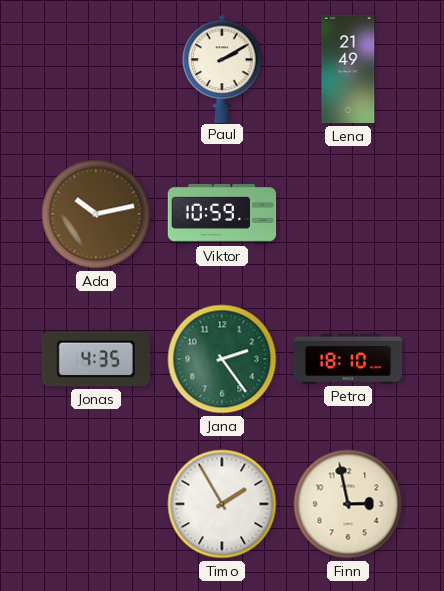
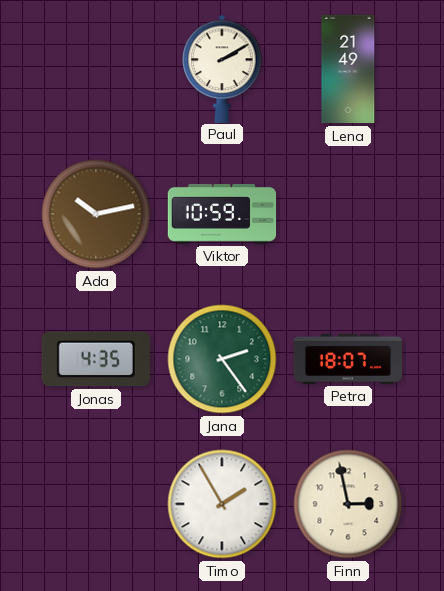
Petra: 18:10 -> 18:07 (348, 359)
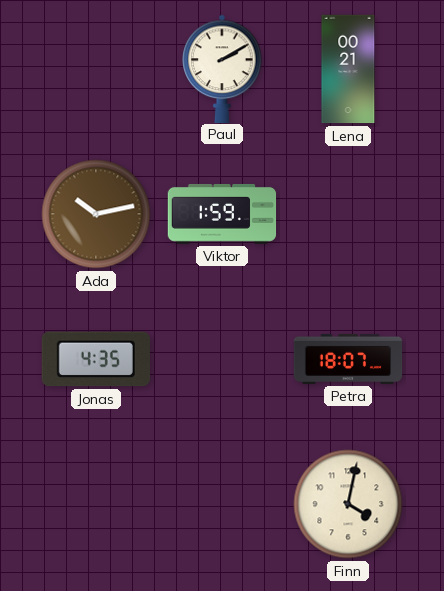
Lena: 21:49 -> 00:21 (348, 69)
Viktor: 10:59 -> 1:59 (222, 214)
Jana: 2:24 -> none (222, 359)
Timo: 1:55 -> none (222, 504)
Finn: 2:58 -> 4:02 (348, 504)
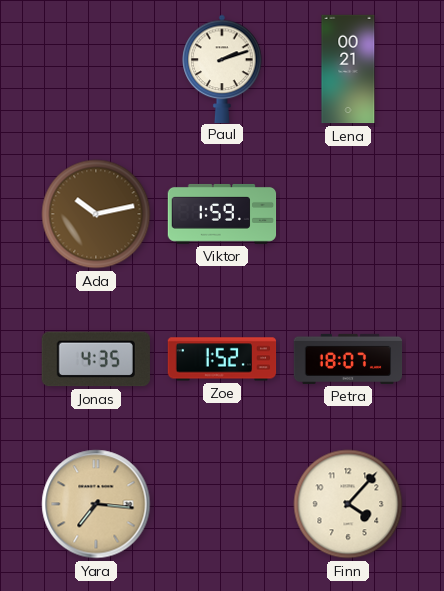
Paul: 2:10 -> 2:12 (222, 68)
Zoe: none -> 1:52 (222, 359)
Yara: none -> 7:16 (96, 504)
Finn: 4:02 -> 4:07 (348, 504)
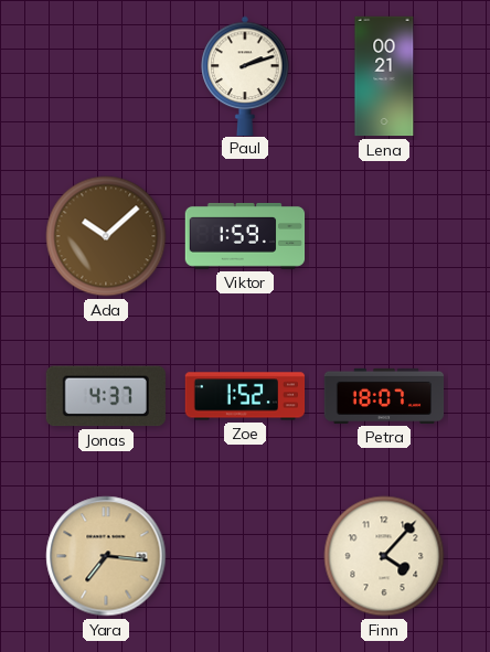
Ada: 10:13 -> 10:08 (106, 236)
Jonas: 4:35 -> 4:37 (106, 396)
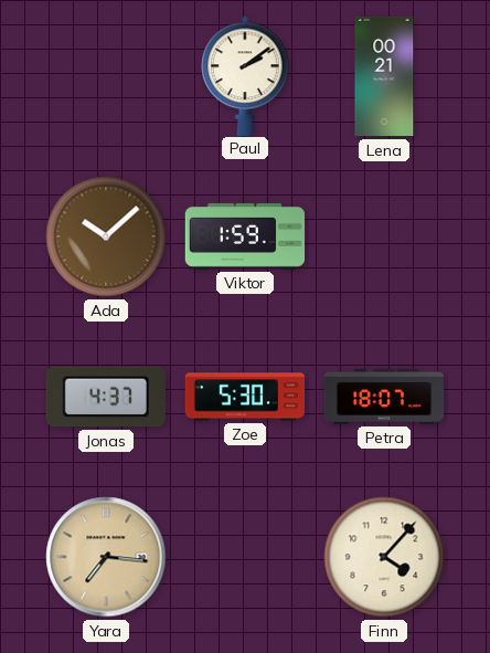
Paul: 2:12 -> 2:09 (245, 75)
Zoe: 1:52 -> 5:30 (245, 397)
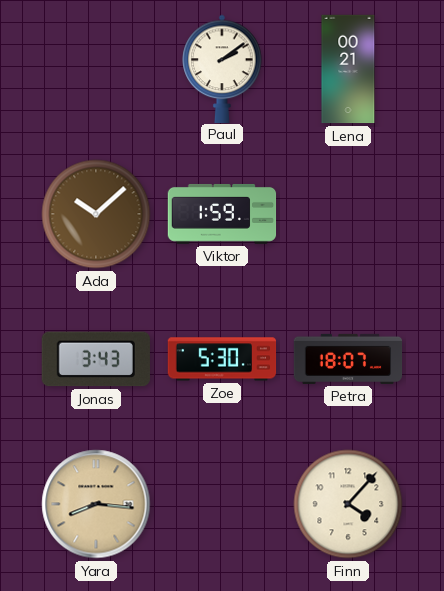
Jonas: 4:37 -> 3:43 (96, 359)
Yara: 7:16 -> 8:16 (96, 504)
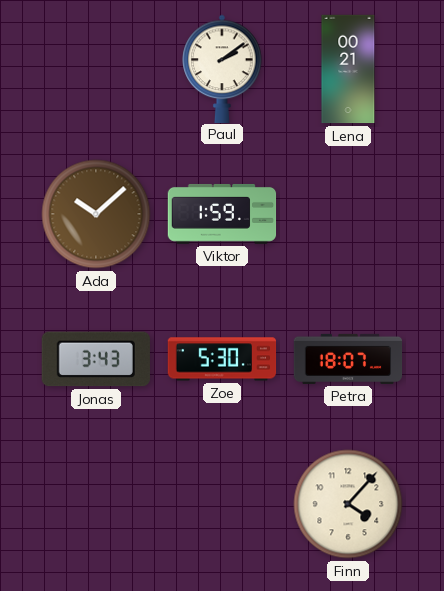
Yara: 8:16 -> none (96, 504)
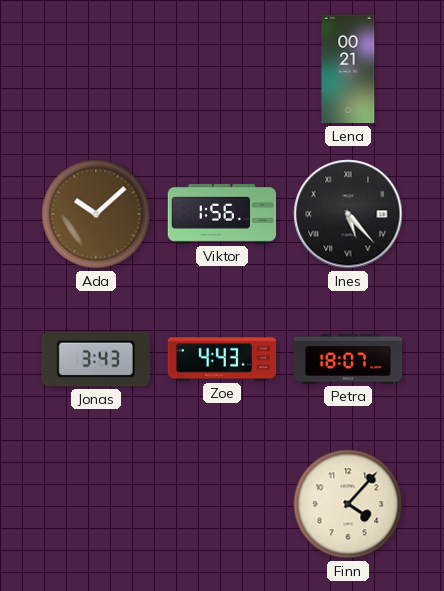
Paul: 2:09 -> none (222, 68)
Viktor: 1:59 -> 1:56 (222, 214)
Ines: none -> 5:23 (348, 214)
Zoe: 5:30 -> 4:43 (222, 359)
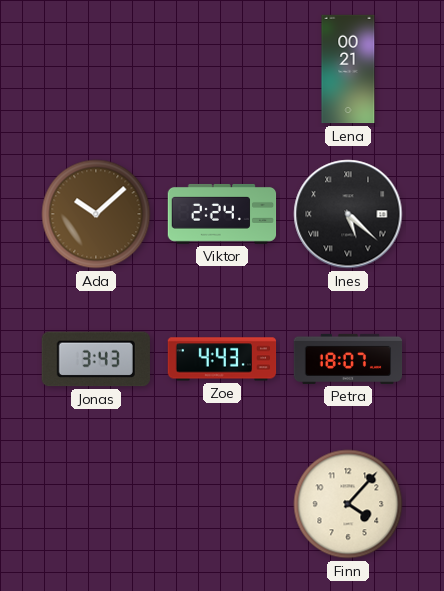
Viktor: 1:56 -> 2:24 (222, 214)
Ines: 5:23 -> 5:22 (348, 214)
